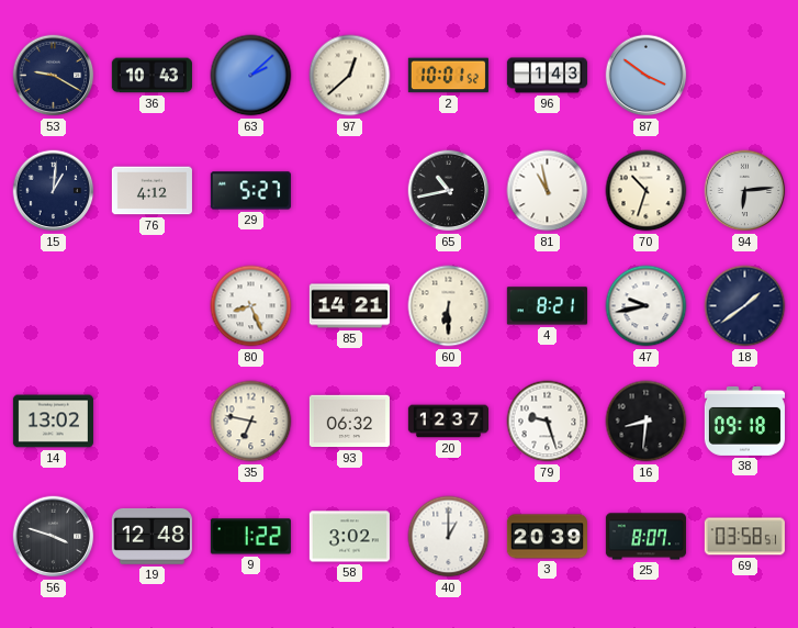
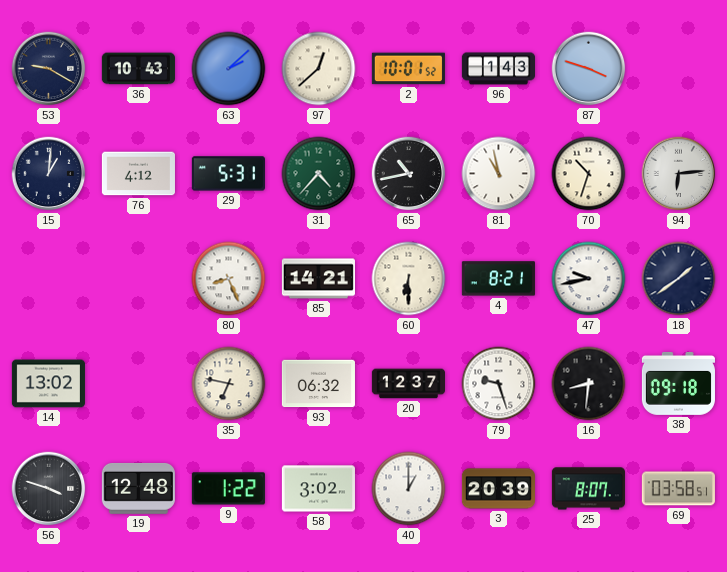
87: 3:51 -> 3:48 (589, 69)
29: 5:27 -> 5:31 (228, 174)
31: none -> 4:37 (319, 174)
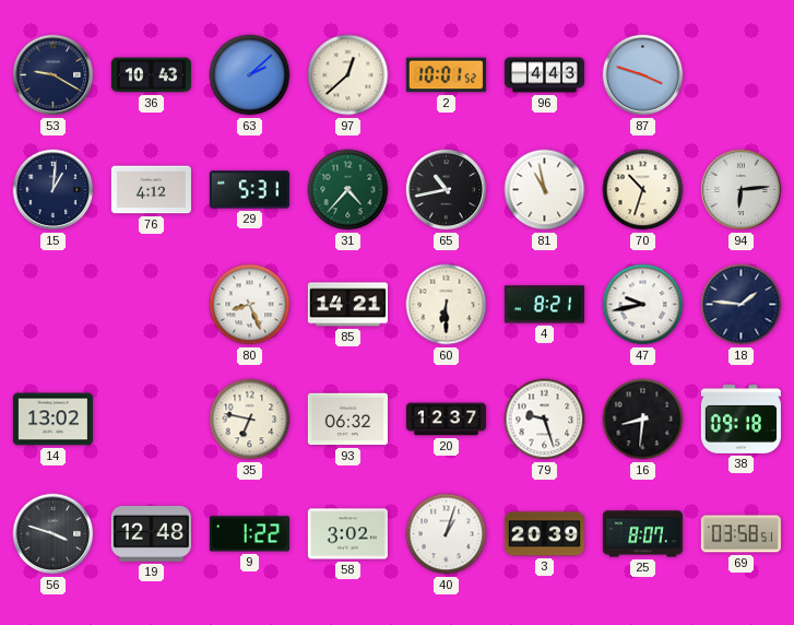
96: 1:43 -> 4:43 (544, 75)
18: 1:39 -> 1:46 (742, 305)
40: 1:00 -> 1:03 (447, 534)
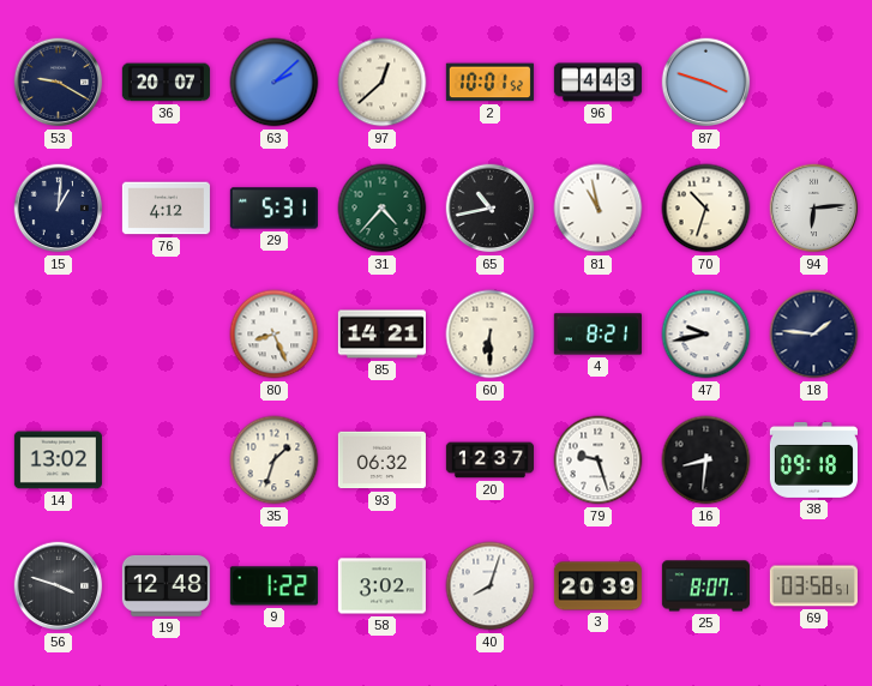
36: 10:43 -> 20:07 (166, 83)
35: 6:47 -> 1:33 (275, 461)
40: 1:03 -> 8:03 (491, 586)
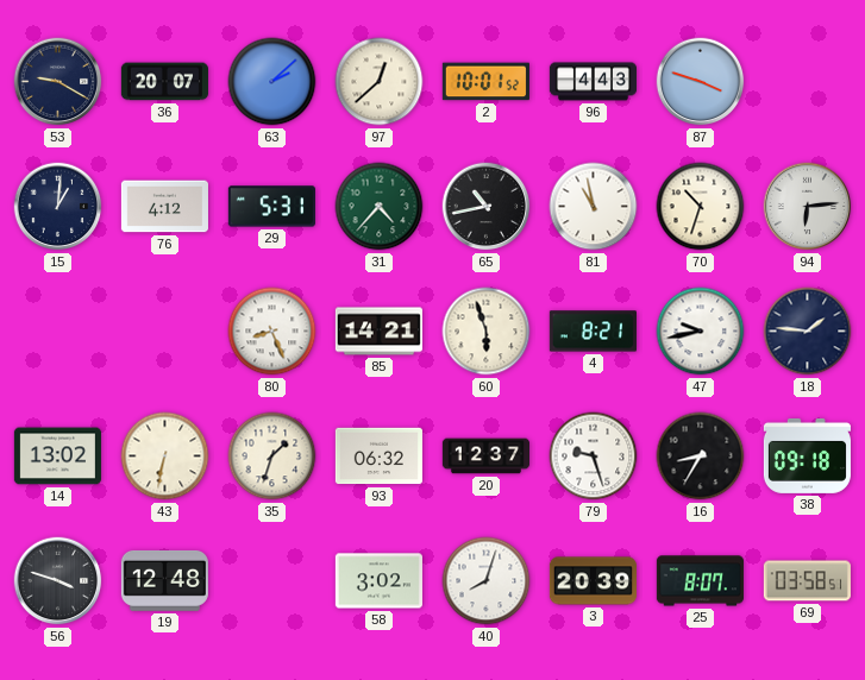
60: 6:30 -> 5:57 (487, 332)
43: none -> 6:32 (165, 457)
16: 8:31 -> 8:35 (701, 457)
9: 1:22 -> none (273, 586)
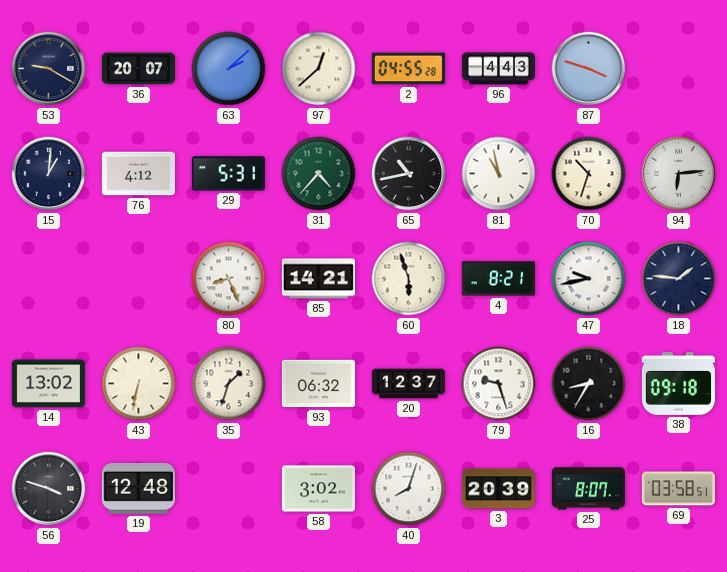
2: 10:01 -> 04:55 (408, 69)
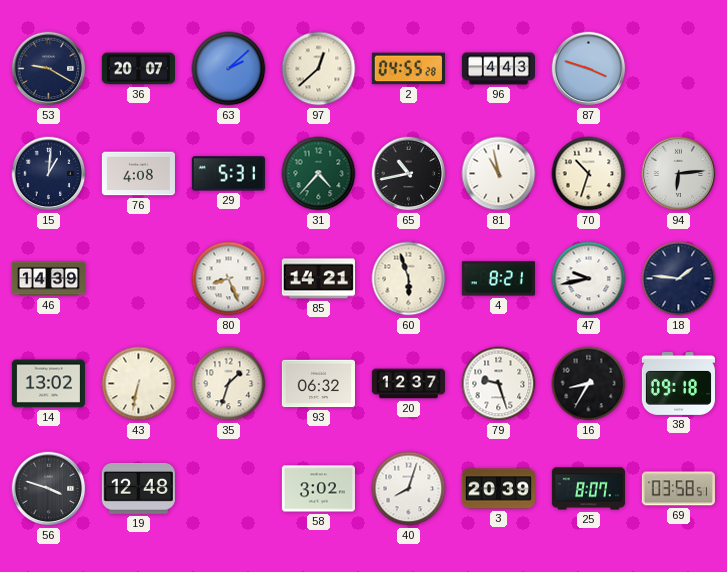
76: 4:12 -> 4:08 (138, 174)
46: none -> 14:39 (48, 279)
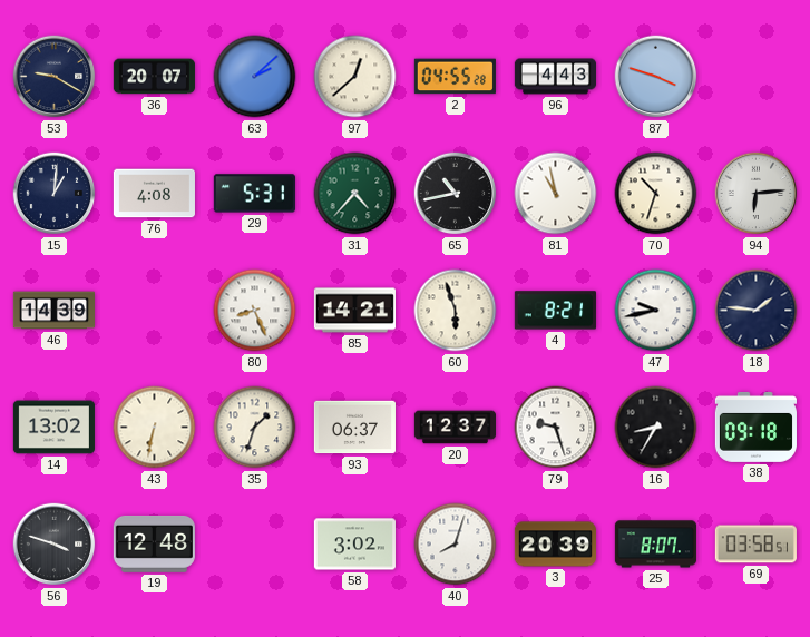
93: 06:32 -> 06:37 (354, 428)
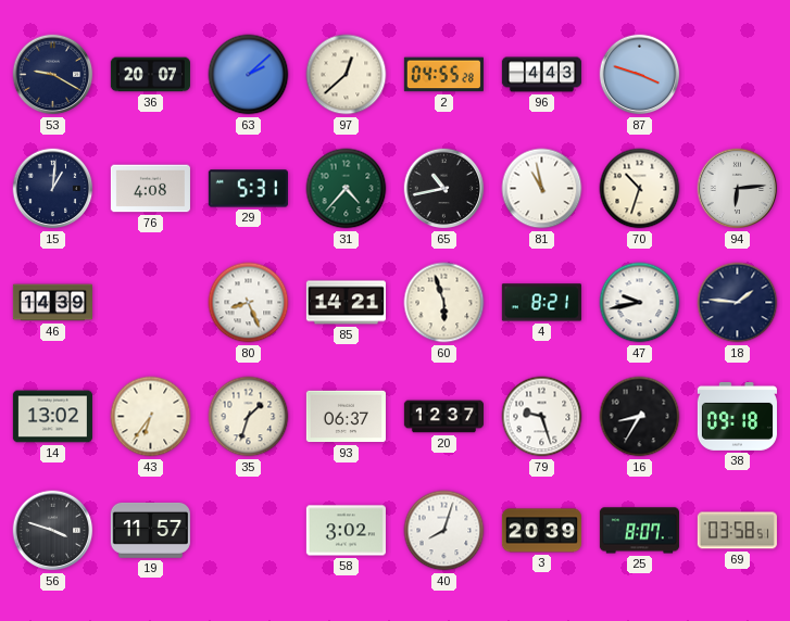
43: 6:32 -> 6:36 (151, 417)
19: 12:48 -> 11:57 (150, 530)
